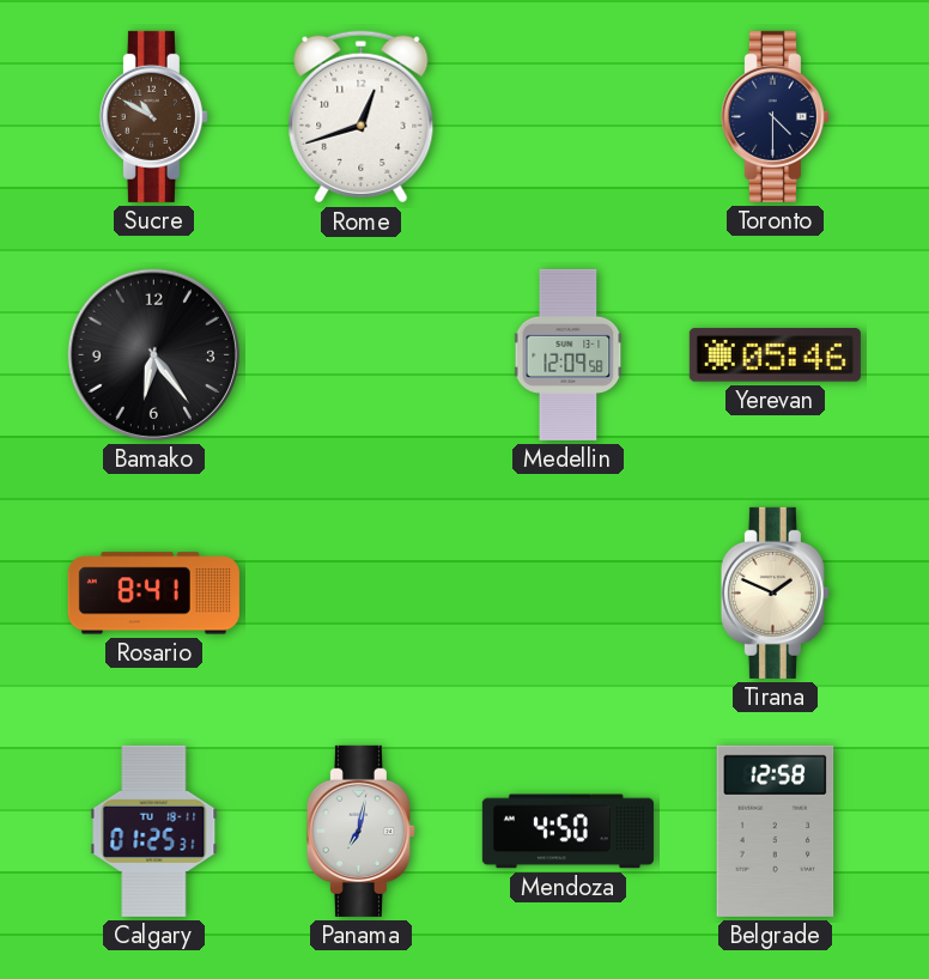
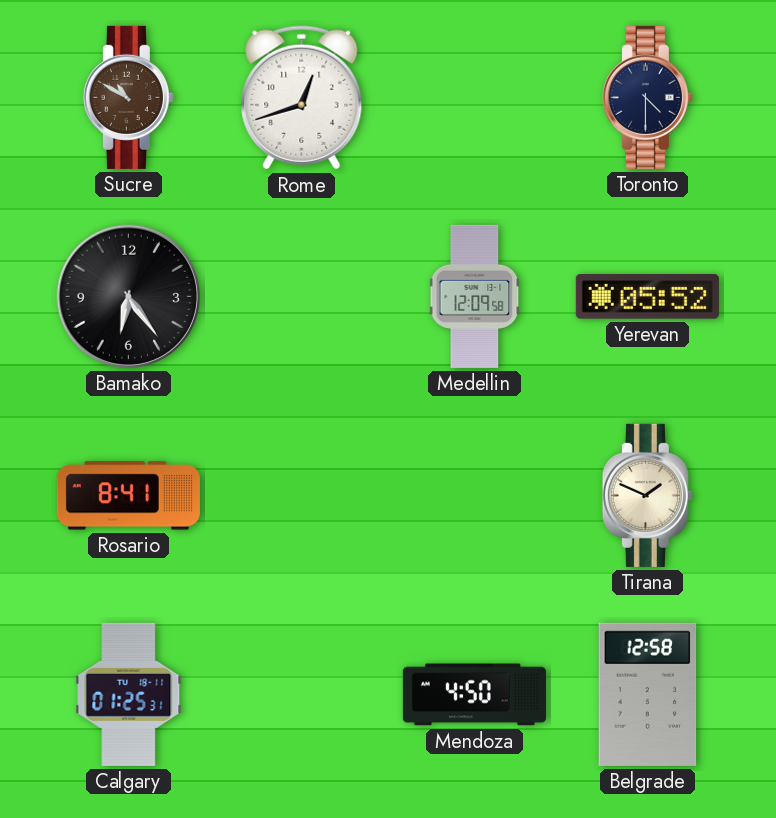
Yerevan: 05:46 -> 05:52 (647, 297)
Panama: 7:02 -> none (360, 831)
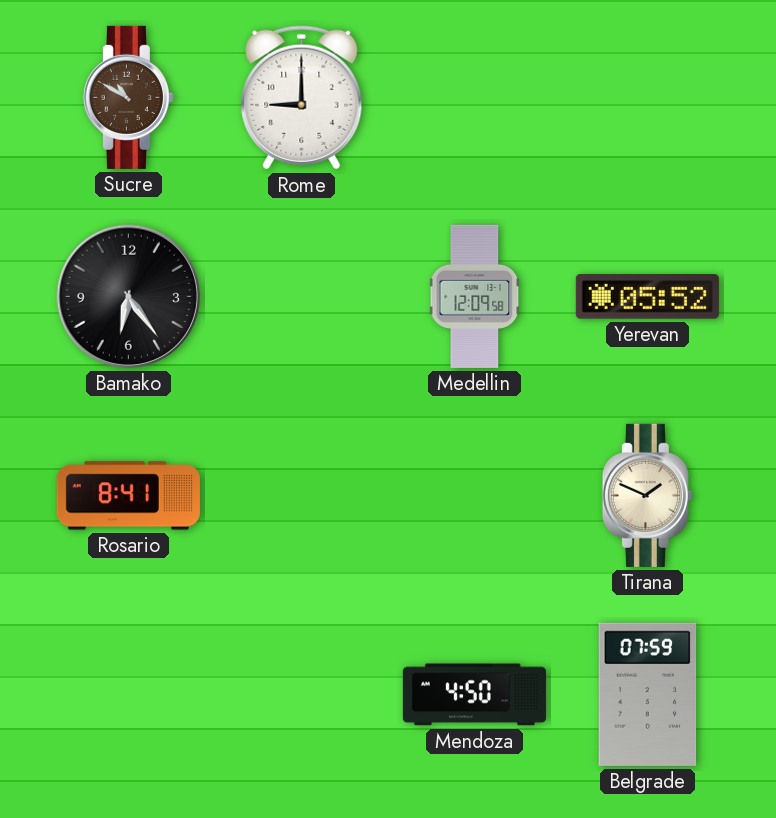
Rome: 12:42 -> 9:00 (302, 98)
Toronto: 4:30 -> none (647, 97)
Calgary: 01:25 -> none (129, 694)
Belgrade: 12:58 -> 07:59 (648, 694)
